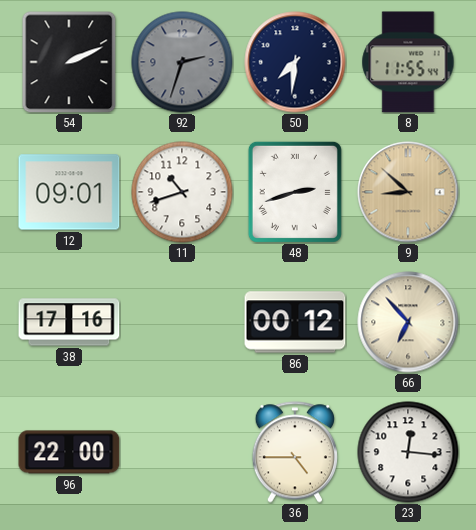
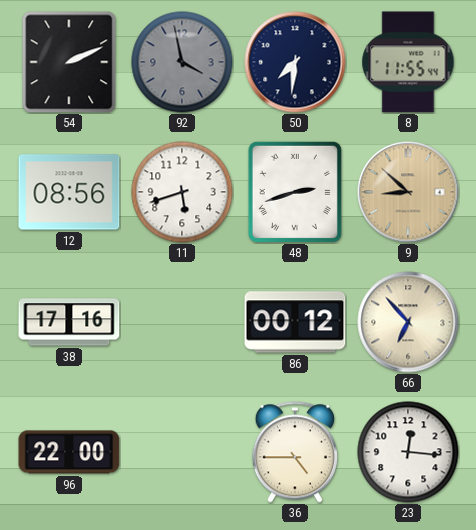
92: 2:33 -> 3:58 (182, 62)
12: 09:01 -> 08:56 (69, 192)
11: 10:42 -> 5:42 (182, 192)
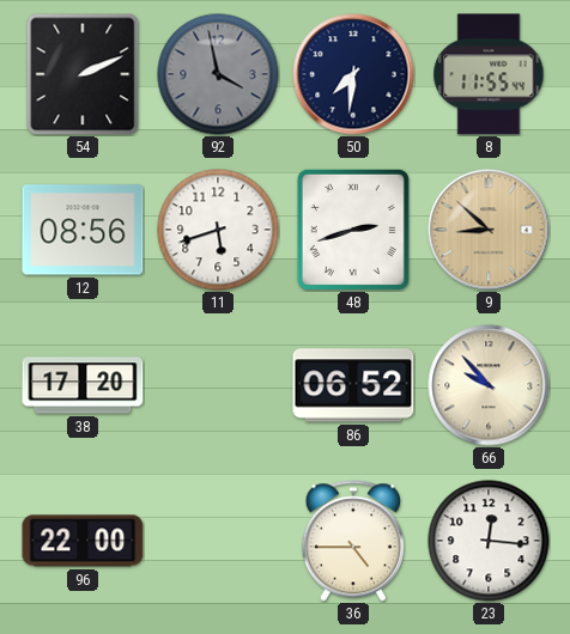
38: 17:16 -> 17:20 (83, 385)
86: 00:12 -> 06:52 (353, 385)
66: 6:53 -> 9:53 (489, 385)
